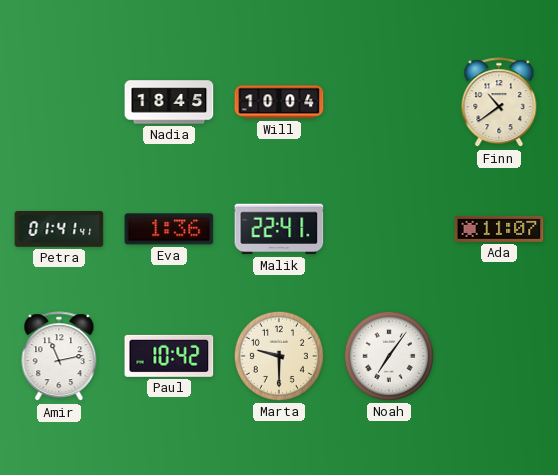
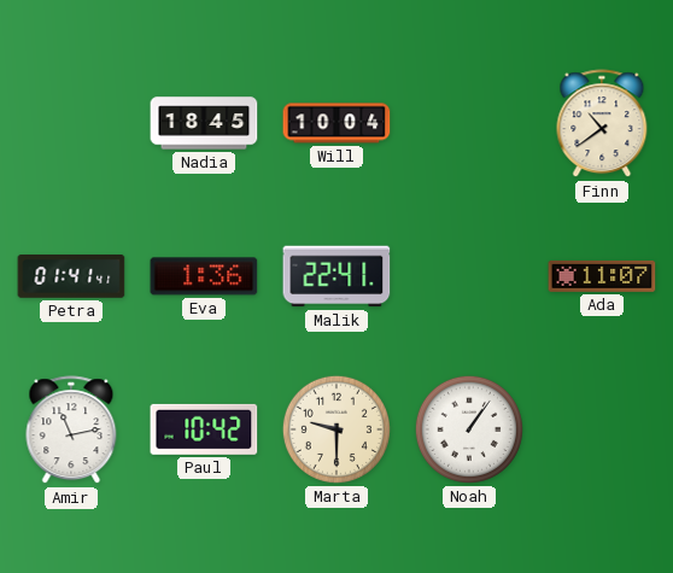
Noah: 7:06 -> 1:06 (469, 429)
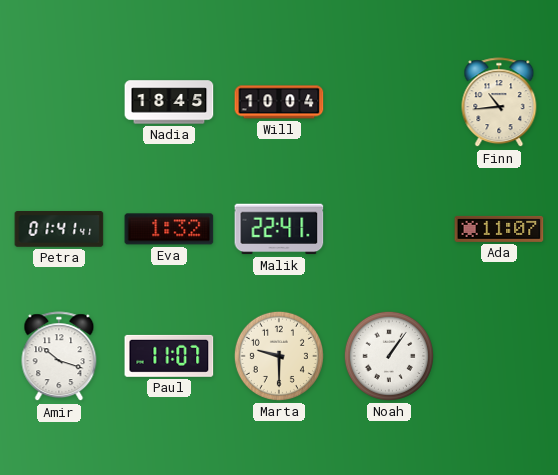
Finn: 10:39 -> 10:44 (499, 103)
Eva: 1:36 -> 1:32 (169, 229)
Amir: 11:13 -> 10:18 (59, 357)
Paul: 10:42 -> 11:07 (169, 356)
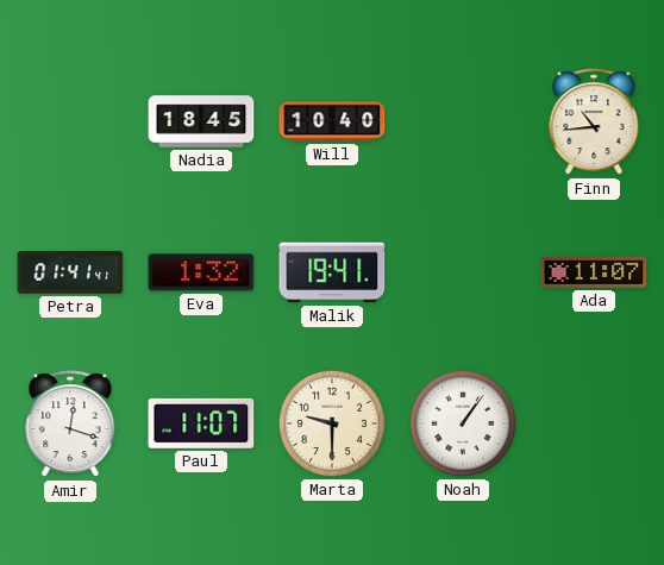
Will: 10:04 -> 10:40 (332, 121)
Malik: 22:41 -> 19:41 (332, 272)
Amir: 10:18 -> 12:18 (70, 425)
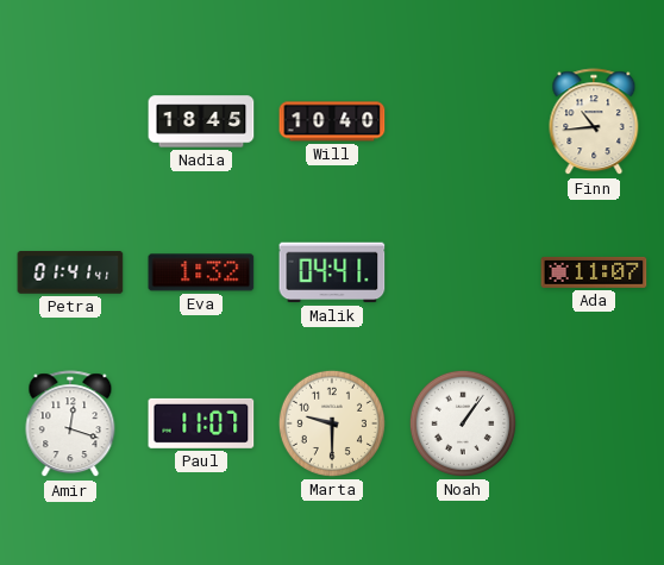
Malik: 19:41 -> 04:41 (332, 272)
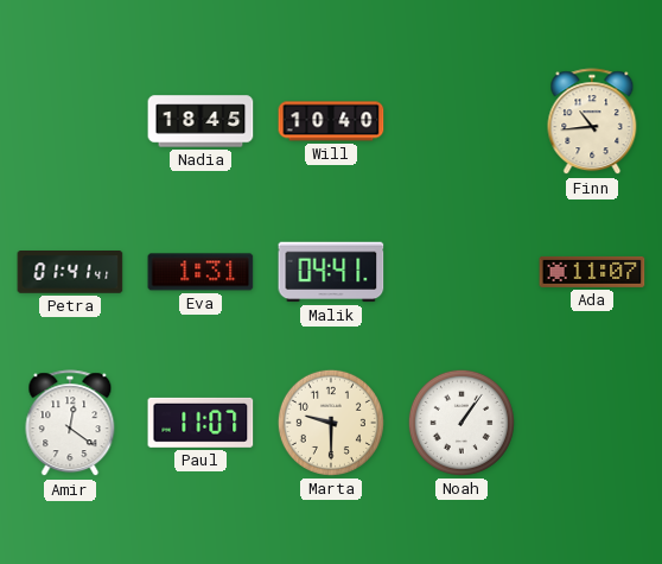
Eva: 1:32 -> 1:31 (200, 272)
Amir: 12:18 -> 12:21 (70, 424)
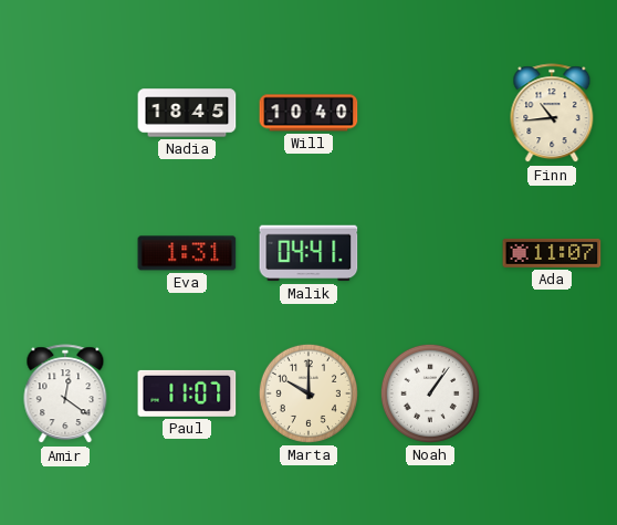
Petra: 01:41 -> none (70, 272)
Marta: 9:30 -> 10:00 (308, 393)
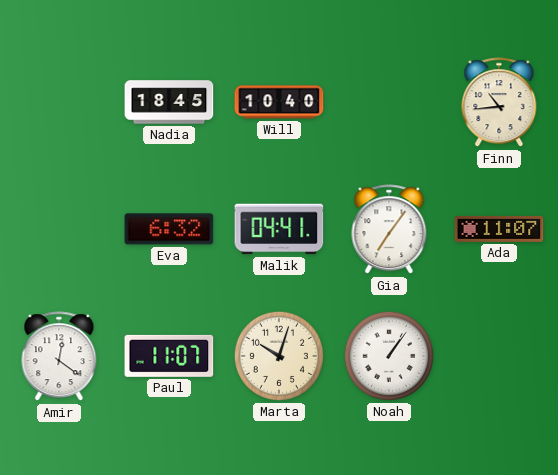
Eva: 1:31 -> 6:32 (169, 229)
Gia: none -> 7:06 (389, 230)
Marta: 10:00 -> 10:03 (279, 356)
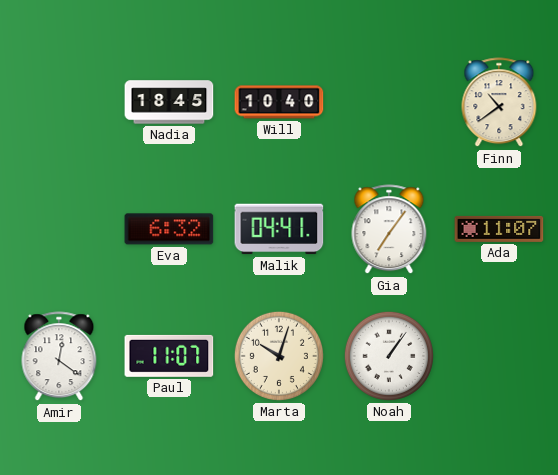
Finn: 10:44 -> 10:39 (499, 103)
